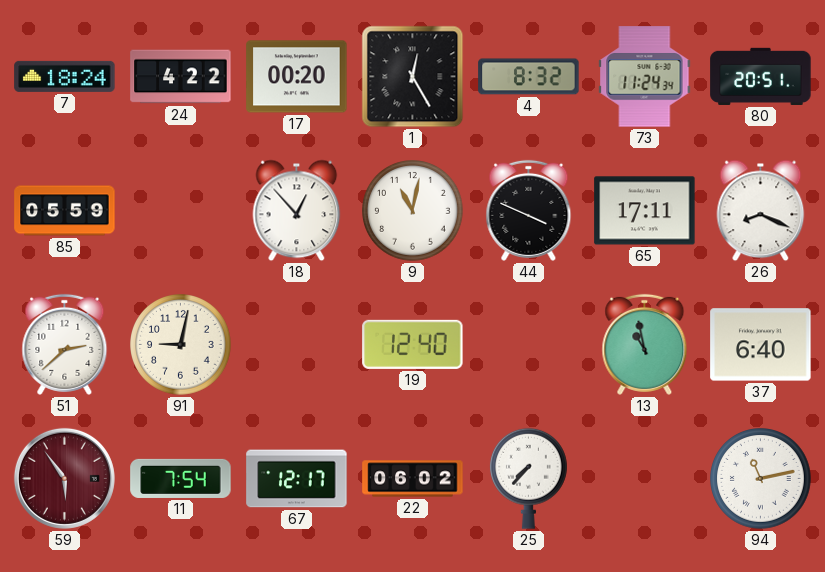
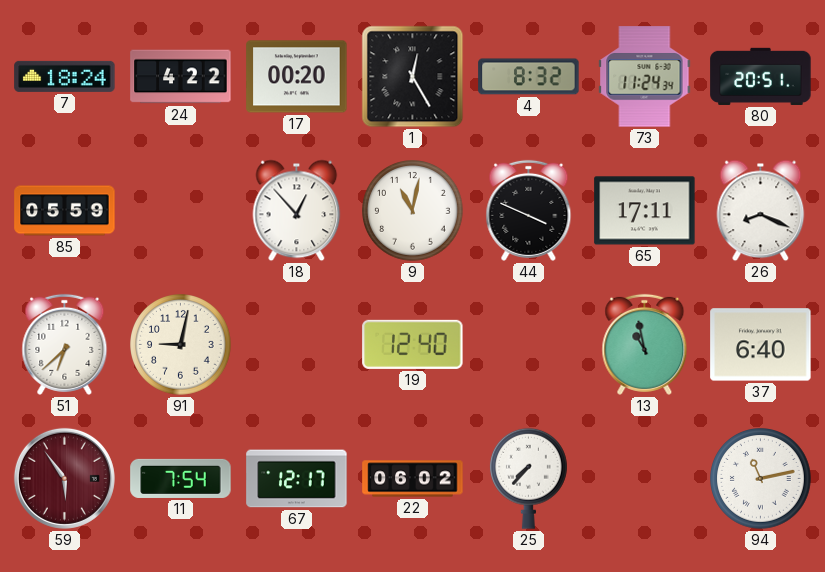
51: 2:38 -> 6:38 (65, 344)
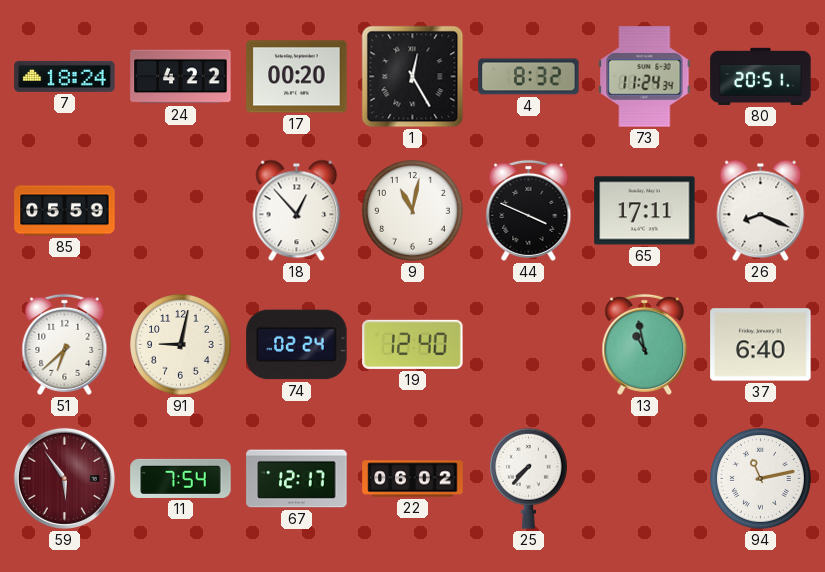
74: none -> 02:24 (297, 345)
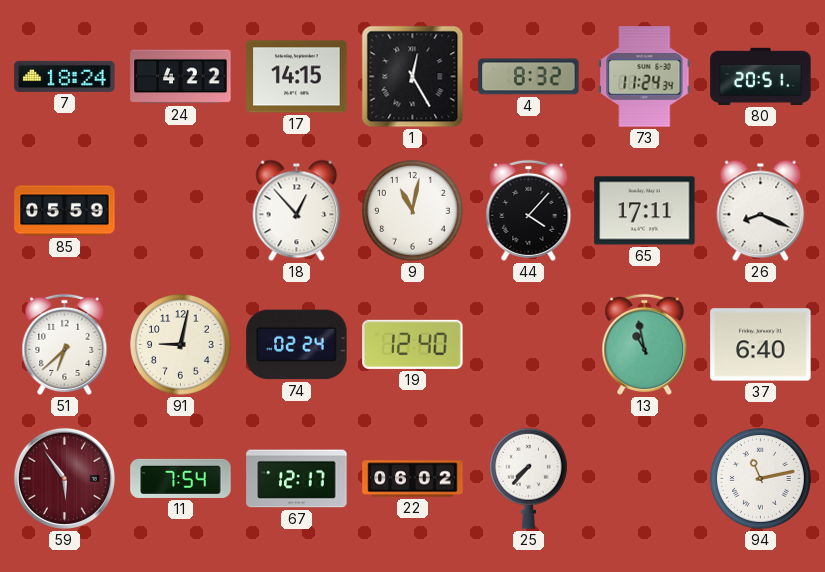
17: 00:20 -> 14:15 (297, 77)
44: 3:49 -> 4:07 (529, 210)
